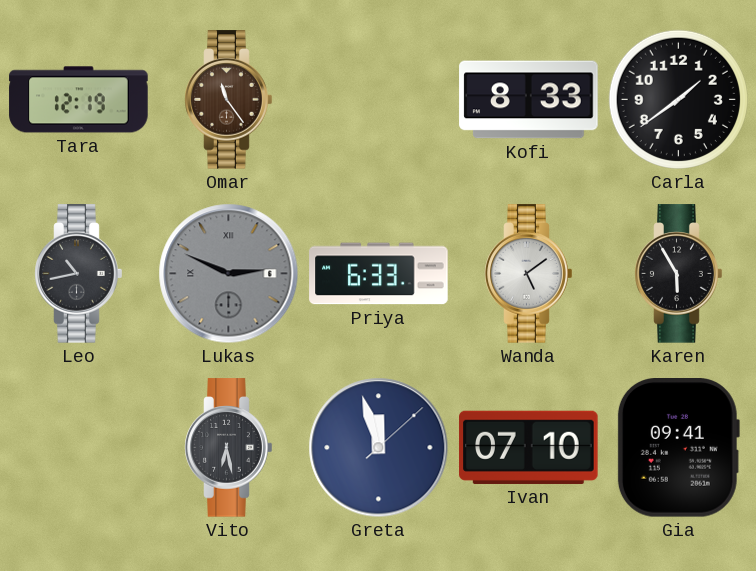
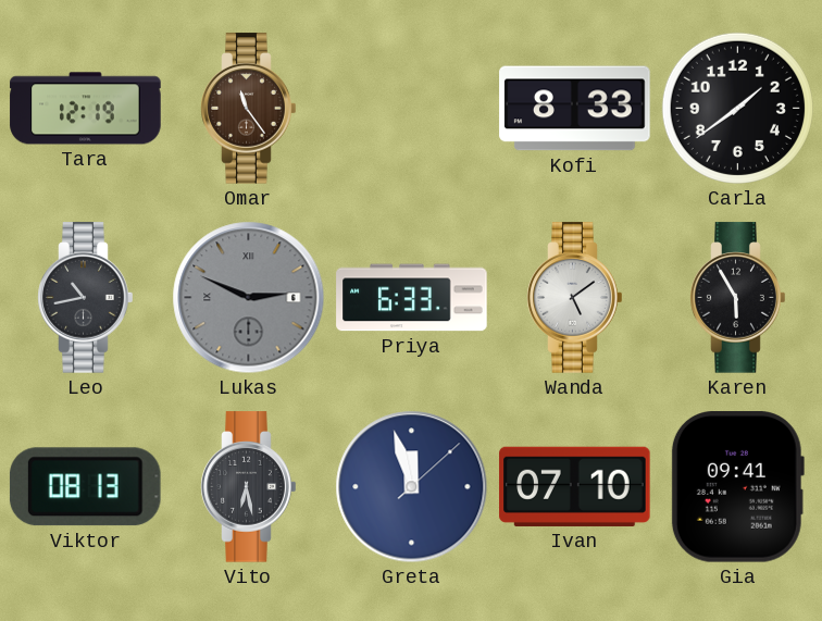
Viktor: none -> 08:13 (85, 487)
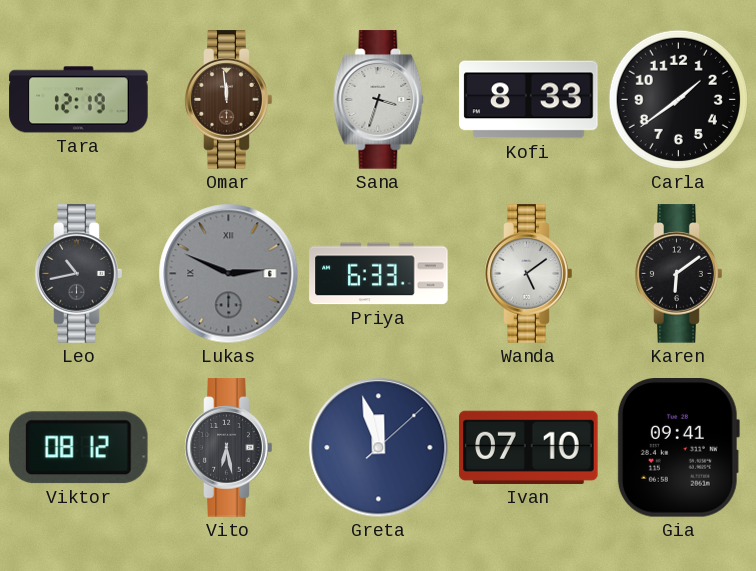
Omar: 11:24 -> 11:59 (229, 100)
Sana: none -> 3:33 (379, 100)
Karen: 5:55 -> 6:09 (679, 274)
Viktor: 08:13 -> 08:12 (78, 448)
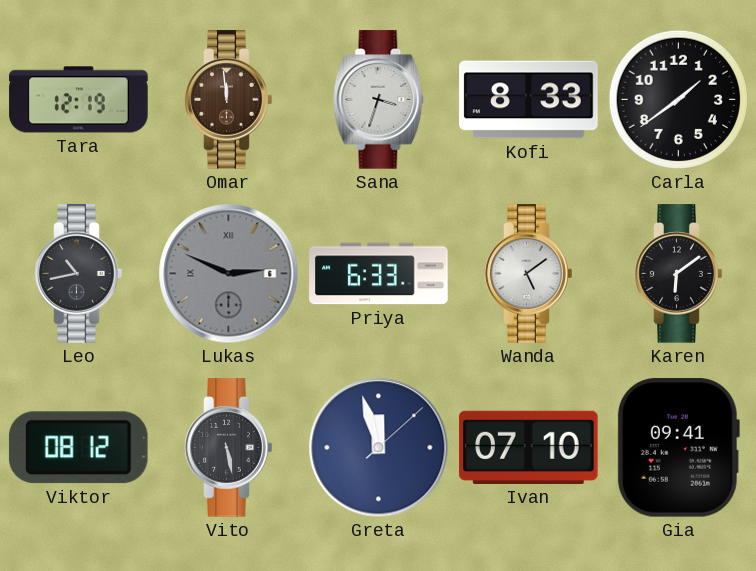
Vito: 6:28 -> 5:28 (229, 448)
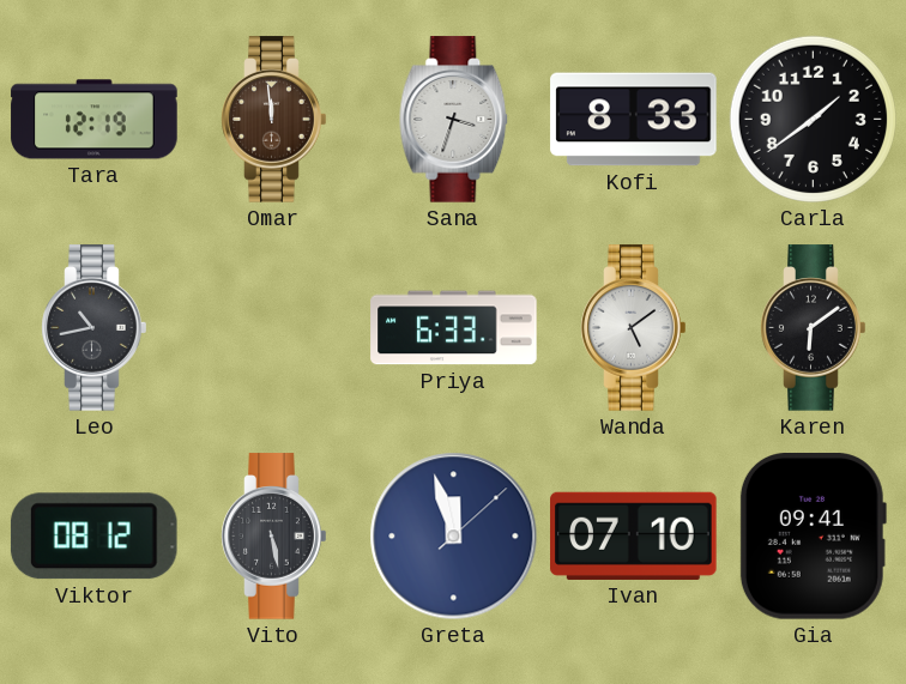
Lukas: 2:49 -> none (229, 274)
